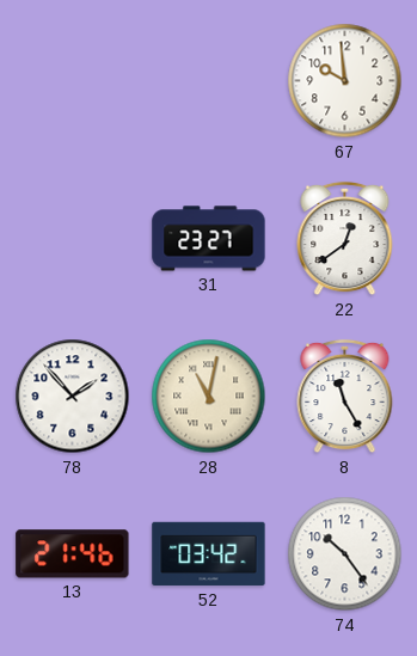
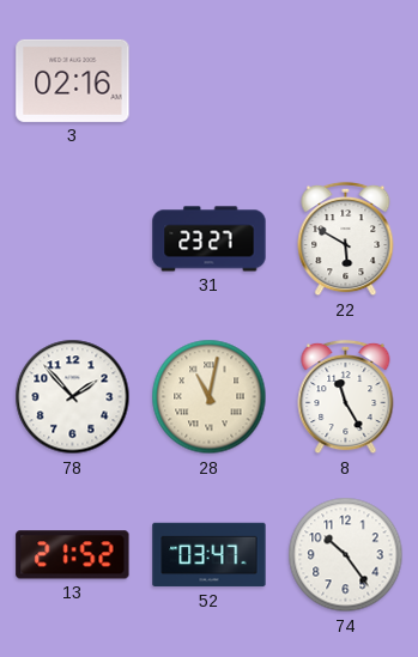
3: none -> 02:16 (73, 80)
67: 9:59 -> none (345, 81)
22: 12:39 -> 5:50 (346, 239)
13: 21:46 -> 21:52 (73, 555)
52: 03:42 -> 03:47 (210, 555)
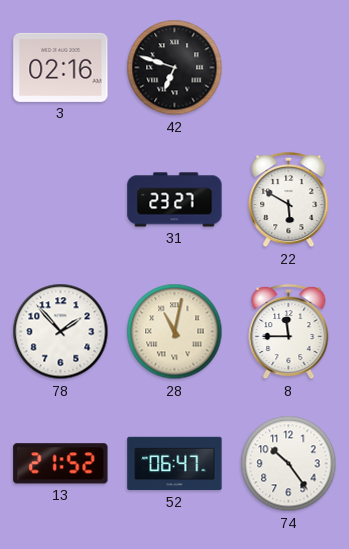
42: none -> 6:48 (175, 68)
8: 11:25 -> 11:45 (289, 332)
52: 03:47 -> 06:47 (175, 464)
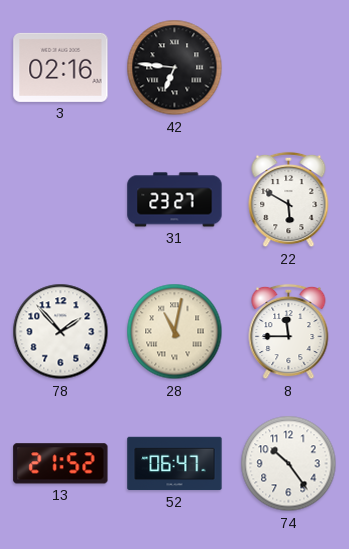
42: 6:48 -> 6:46 (175, 68)
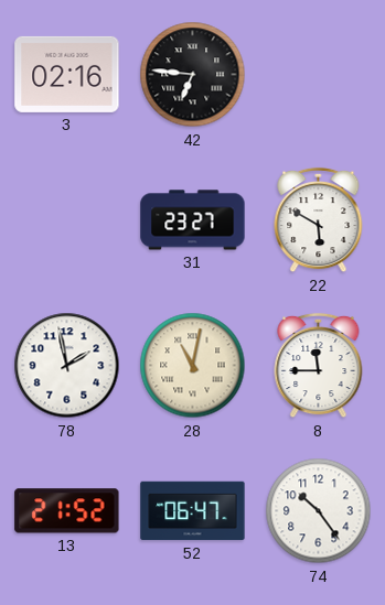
78: 1:53 -> 1:58 (67, 366)
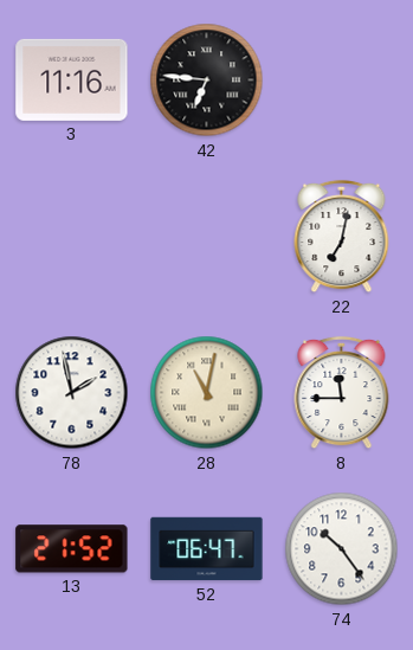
3: 02:16 -> 11:16 (72, 79)
31: 23:27 -> none (193, 220)
22: 5:50 -> 7:02 (342, 237)
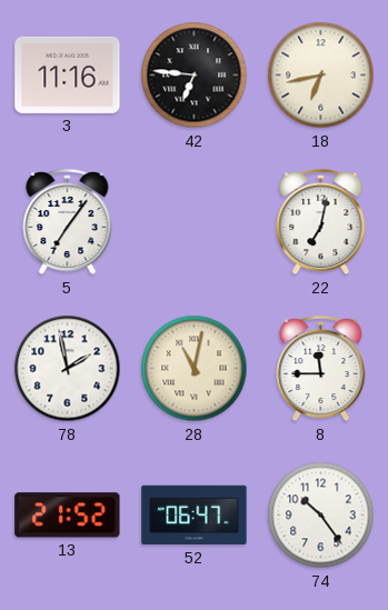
18: none -> 6:43 (321, 76)
5: none -> 7:06 (68, 222)
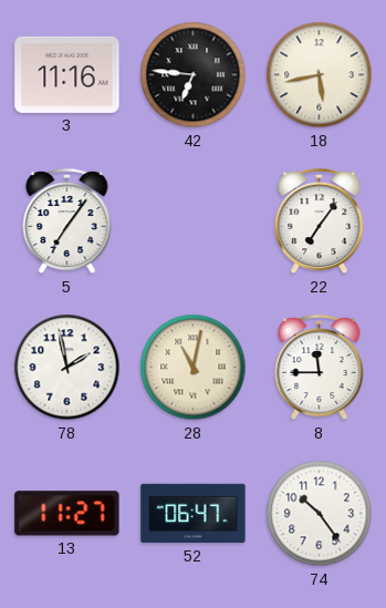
18: 6:43 -> 5:43 (320, 75)
22: 7:02 -> 7:06 (320, 221)
13: 21:52 -> 11:27 (67, 514)
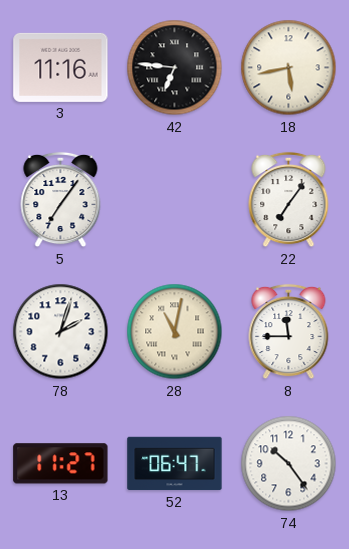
78: 1:58 -> 2:03 (61, 332)
